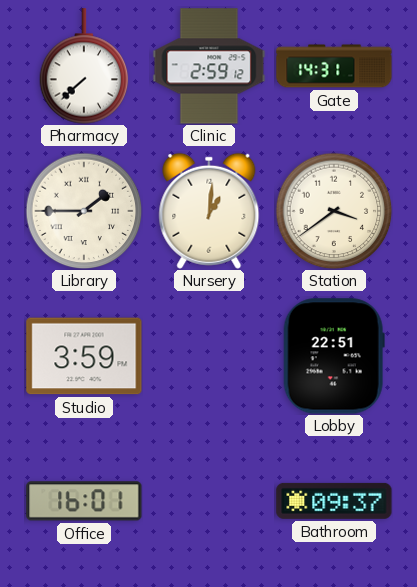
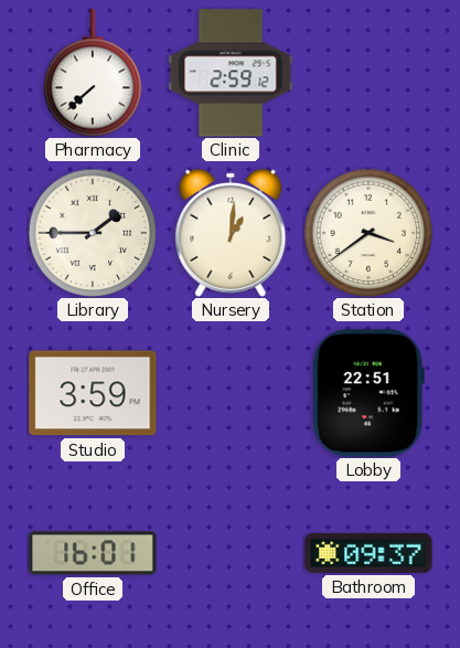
Gate: 14:31 -> none (334, 66)
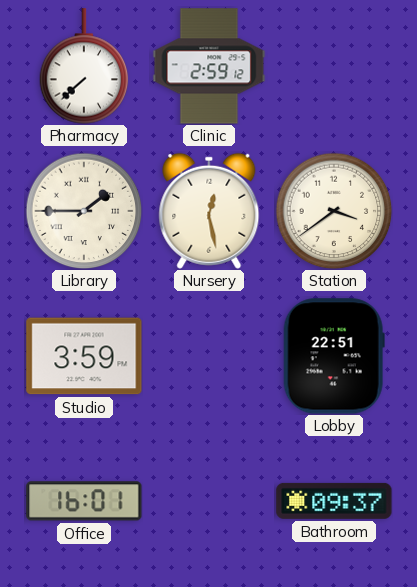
Nursery: 1:01 -> 12:28 (209, 211)
